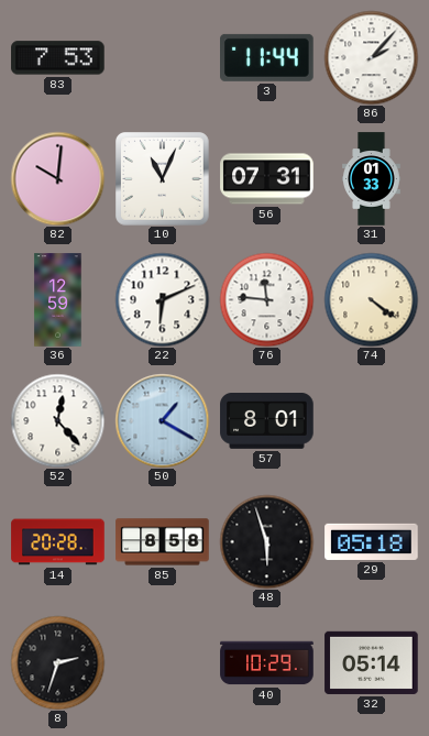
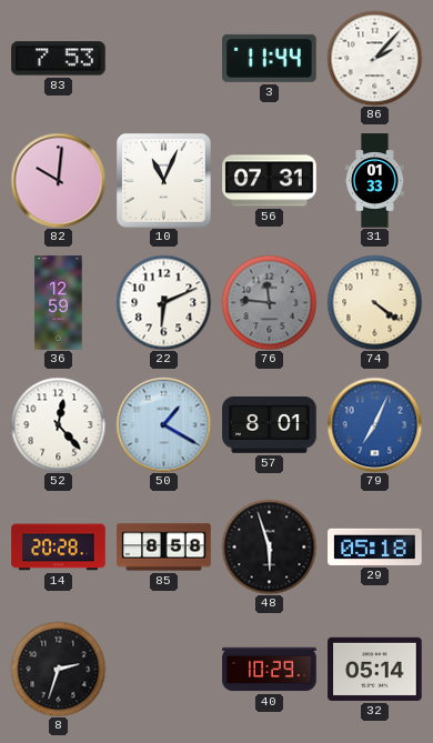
76 dial: white -> grey (269, 302)
79: none -> 7:04 (374, 424)
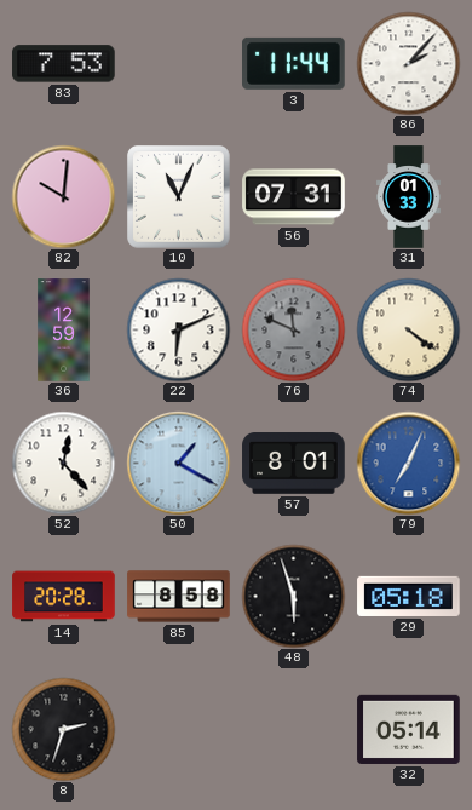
76: 11:46 -> 11:49 (293, 329)
40: 10:29 -> none (270, 670)
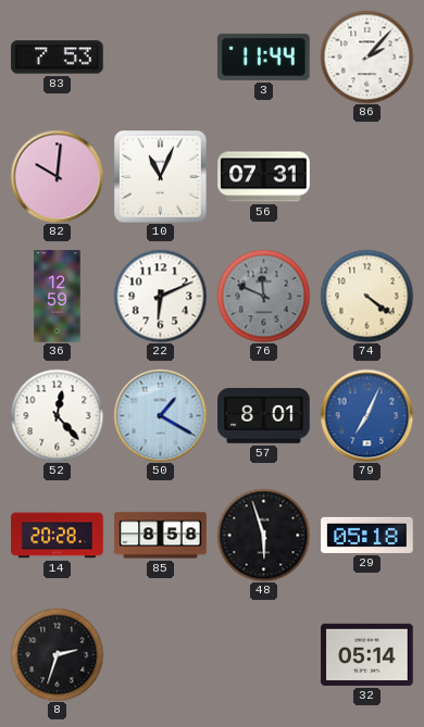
31: 01:33 -> none (409, 197)
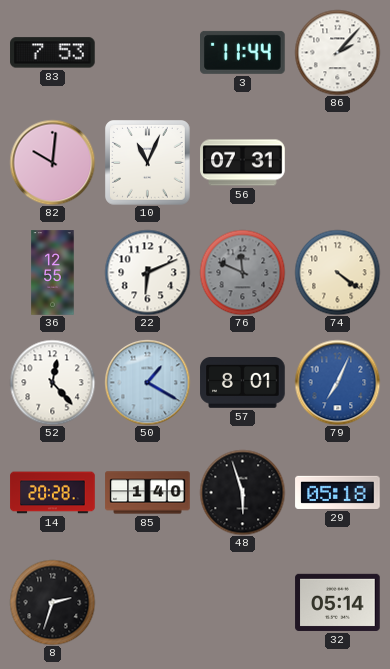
36: 12:59 -> 12:55 (53, 273)
85: 8:58 -> 1:40 (148, 493)
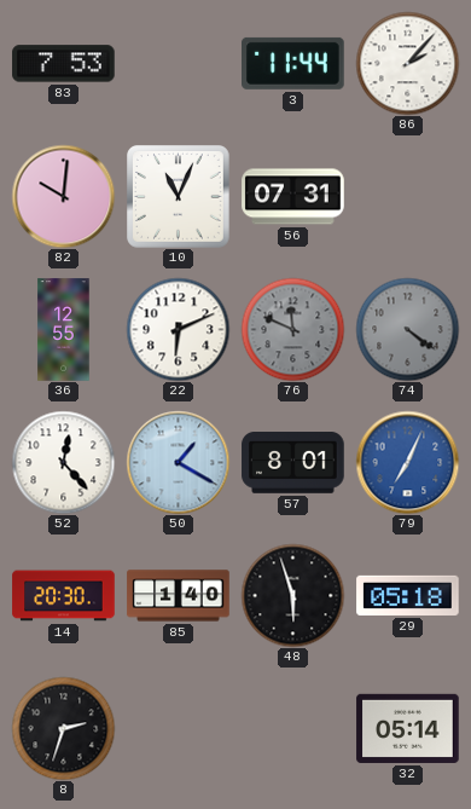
74 dial: cream -> grey (407, 329)
14: 20:28 -> 20:30 (64, 596)
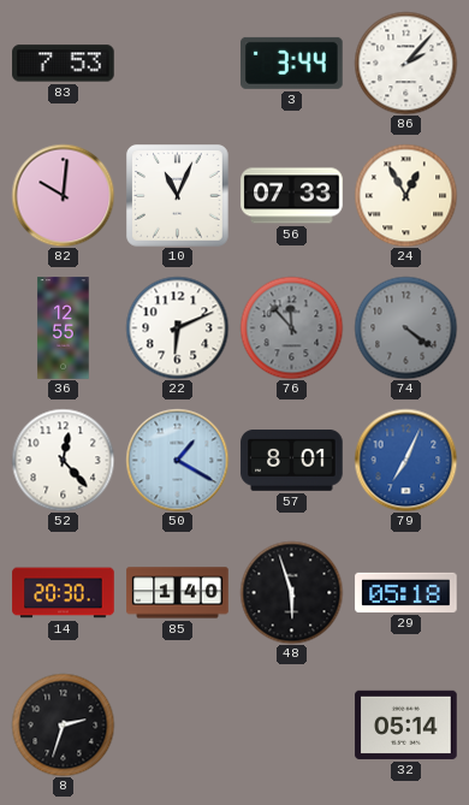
3: 11:44 -> 3:44 (292, 63)
56: 07:31 -> 07:33 (292, 196)
24: none -> 12:55 (405, 195)
76: 11:49 -> 11:53 (291, 327)
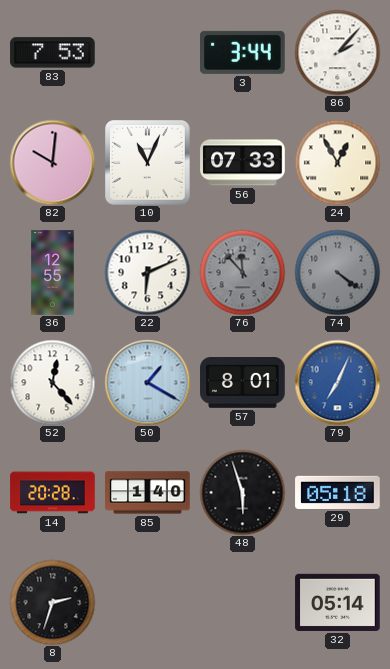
14: 20:30 -> 20:28 (53, 493)
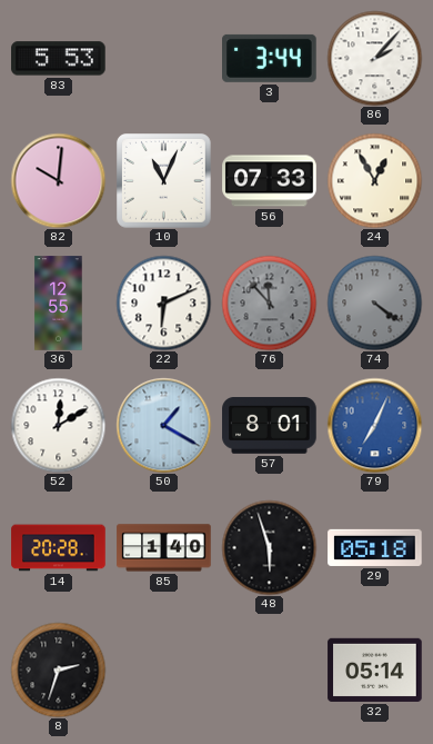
83: 7:53 -> 5:53 (59, 59)
52: 12:23 -> 12:10 (58, 425)
